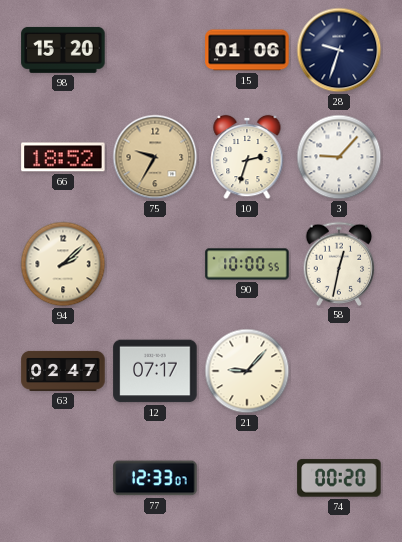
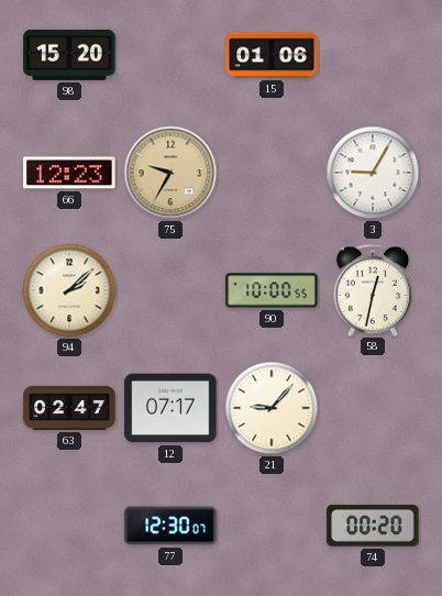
28: 9:33 -> none (339, 50)
66: 18:52 -> 12:23 (69, 173)
10: 2:33 -> none (247, 157)
3: 9:07 -> 9:05 (373, 173)
77: 12:33 -> 12:30 (170, 526)
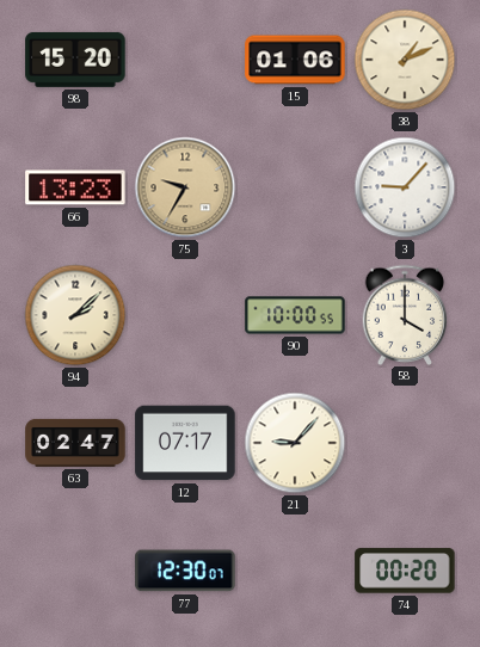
38: none -> 1:11 (405, 60)
66: 12:23 -> 13:23 (75, 187)
3: 9:05 -> 9:07 (405, 187)
58: 12:32 -> 4:00 (405, 314)
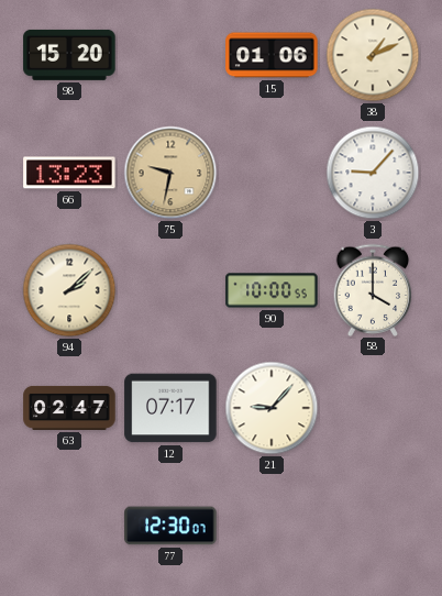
75: 9:35 -> 9:32 (170, 173)
74: 00:20 -> none (405, 571)
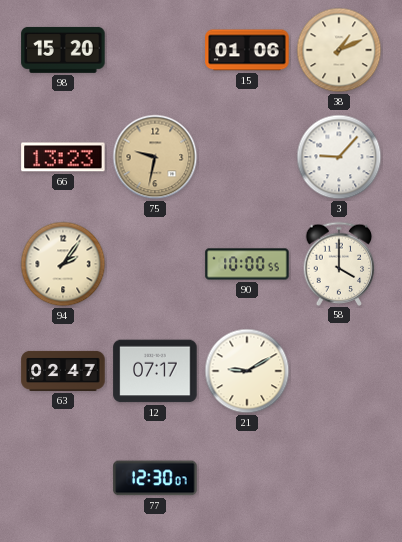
94: 2:08 -> 2:06 (63, 264)
21: 9:07 -> 9:10 (247, 371)
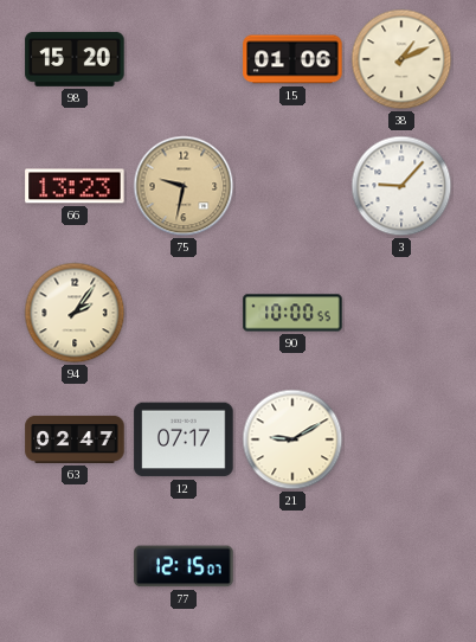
58: 4:00 -> none (339, 263)
77: 12:30 -> 12:15 (184, 566)
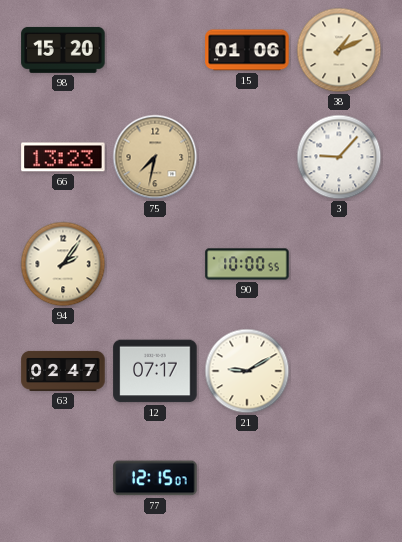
75: 9:32 -> 7:32 (155, 157)
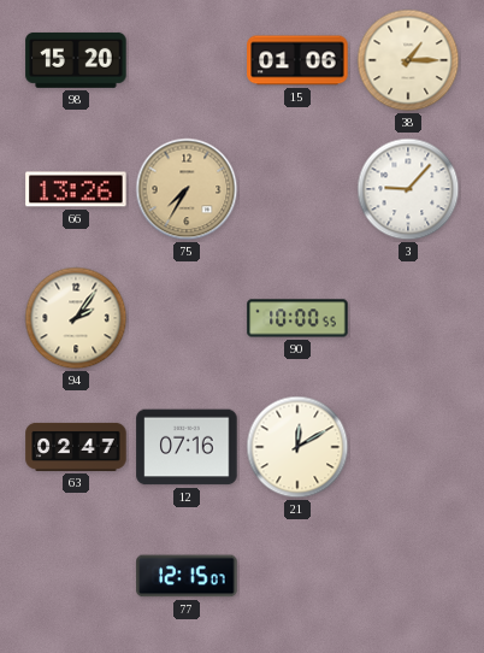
38: 1:11 -> 1:15 (408, 60)
66: 13:23 -> 13:26 (76, 189)
75: 7:32 -> 7:35 (187, 189)
12: 07:17 -> 07:16 (187, 447)
21: 9:10 -> 12:10 (297, 447)
